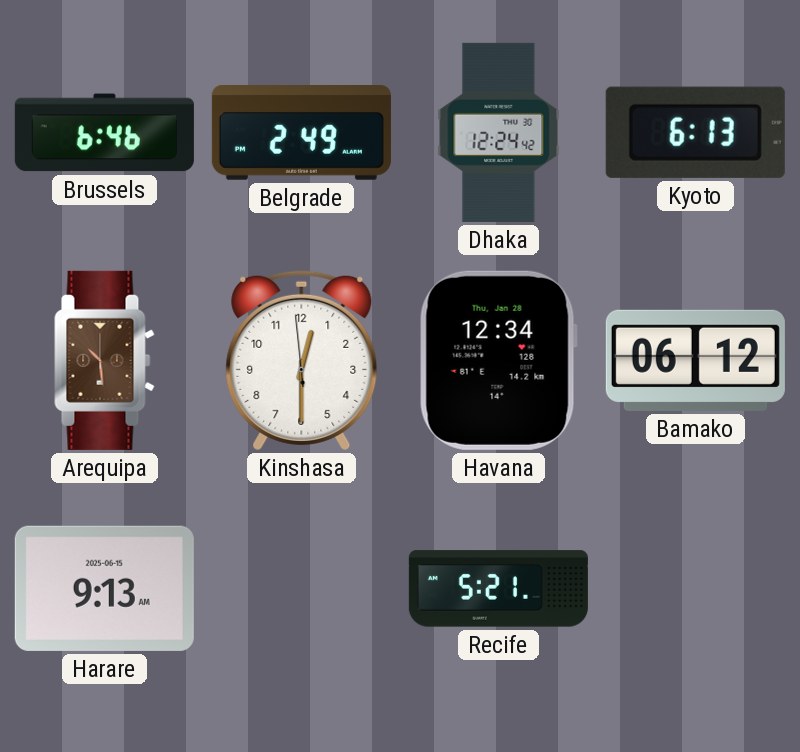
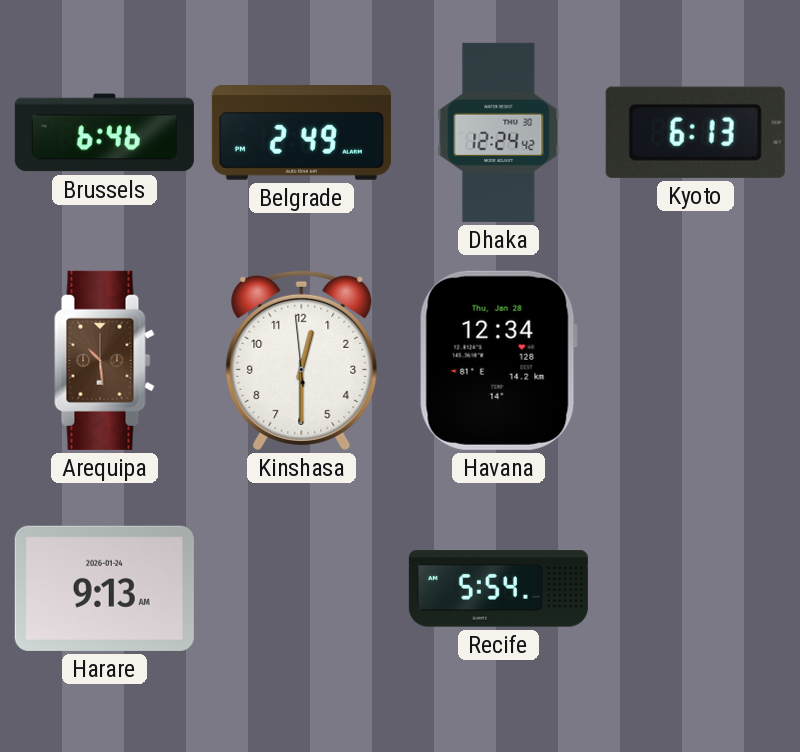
Bamako: 06:12 -> none (695, 360)
Harare date: 2025-06-15 -> 2026-01-24 (104, 588)
Recife: 5:21 -> 5:54 (498, 589)
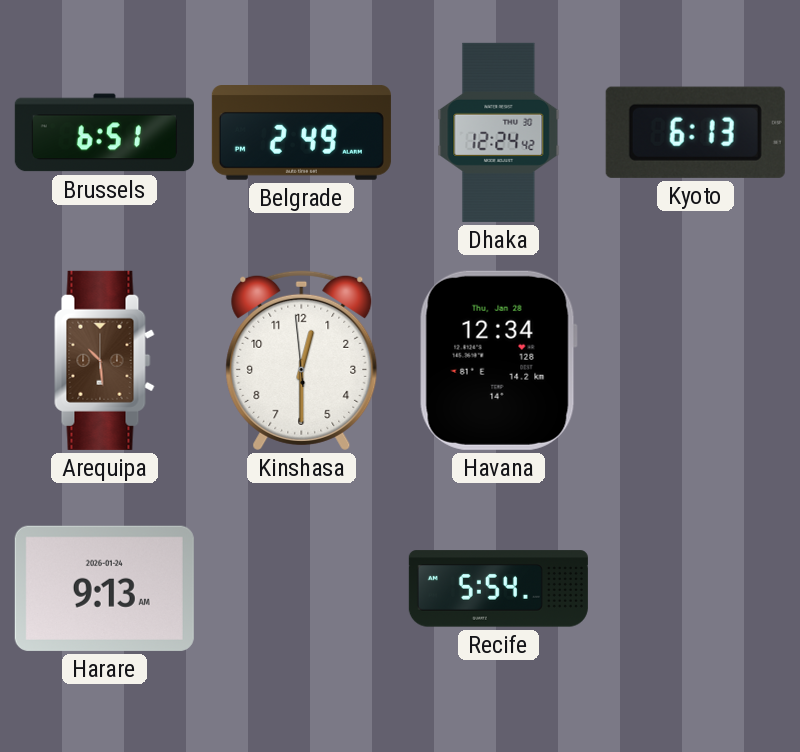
Brussels: 6:46 -> 6:51 (104, 133)
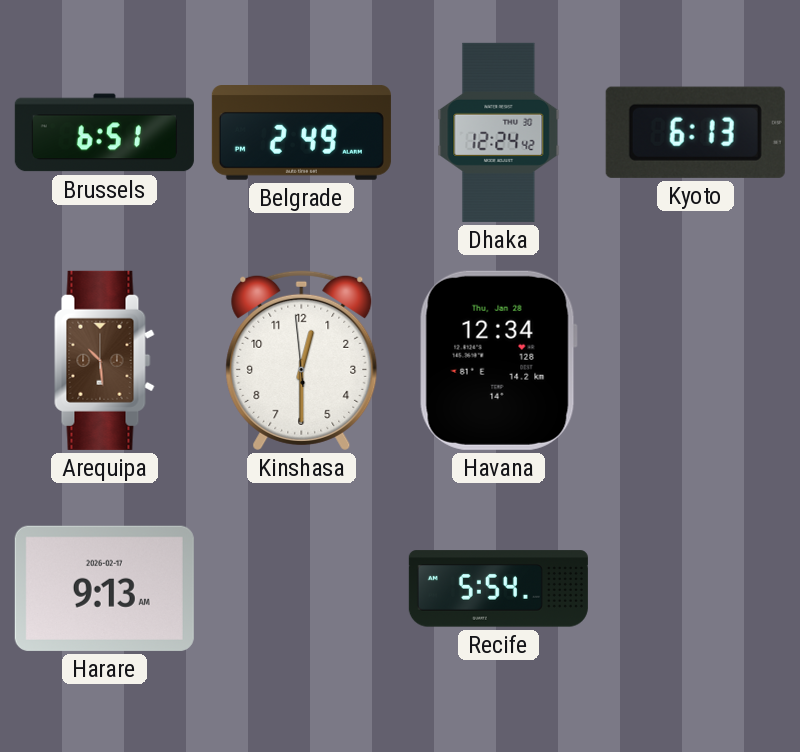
Harare date: 2026-01-24 -> 2026-02-17 (104, 588)
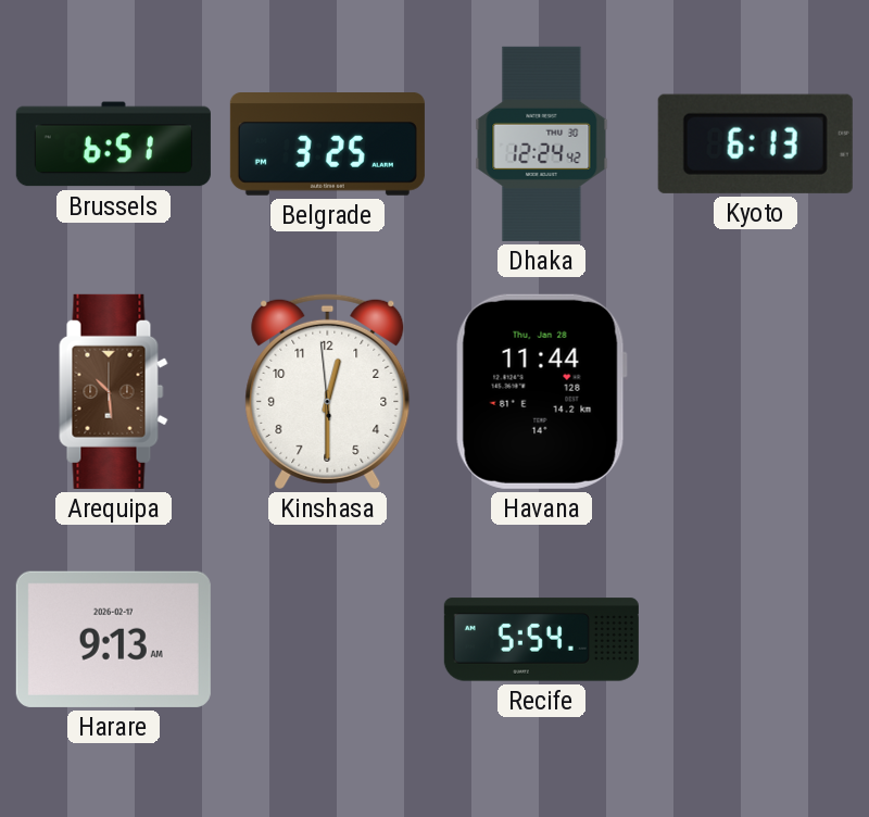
Belgrade: 2:49 -> 3:25 (327, 144)
Havana: 12:34 -> 11:44 (541, 391)
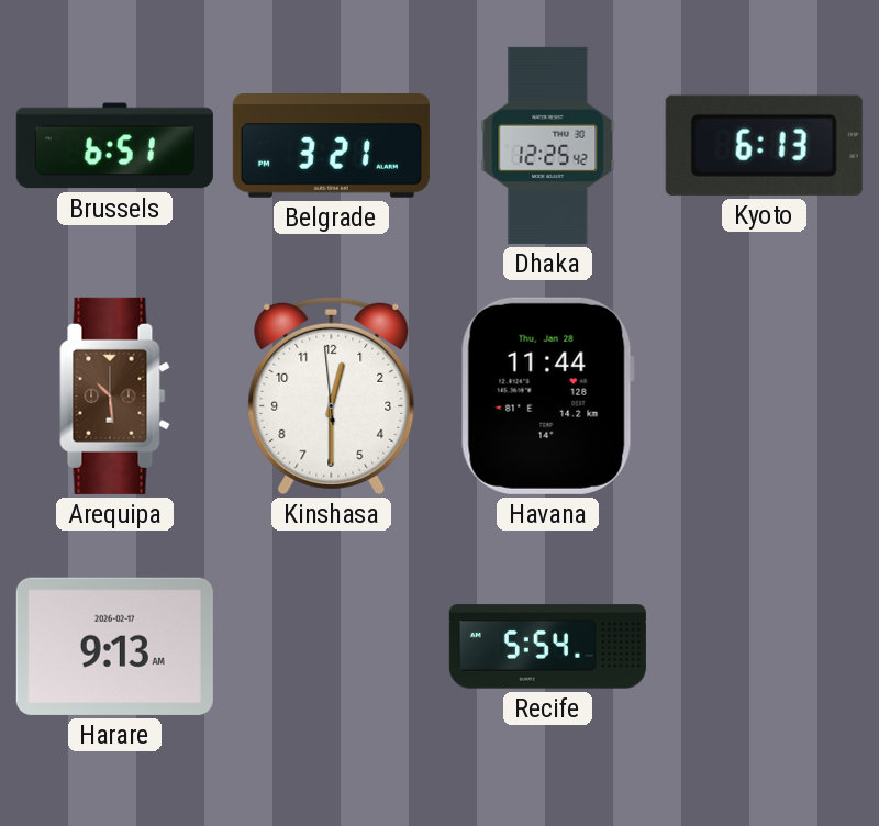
Belgrade: 3:25 -> 3:21 (331, 146)
Dhaka: 12:24 -> 12:25 (548, 145)
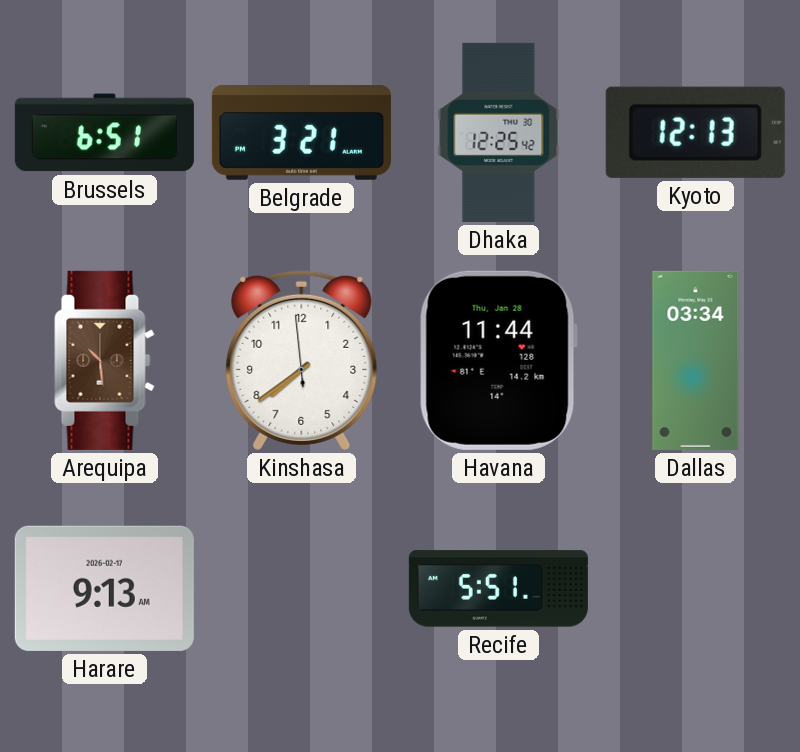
Kyoto: 6:13 -> 12:13 (695, 132)
Kinshasa: 12:29 -> 7:38 (302, 360)
Dallas: none -> 03:34 (696, 360)
Recife: 5:54 -> 5:51 (498, 589)
